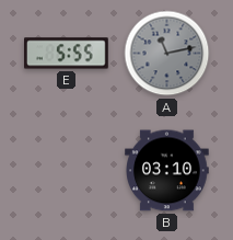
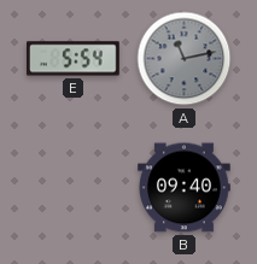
E: 5:55 -> 5:54 (74, 59)
B: 03:10 -> 09:40 (185, 188)
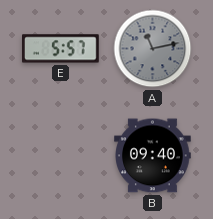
E: 5:54 -> 5:57 (61, 49)
